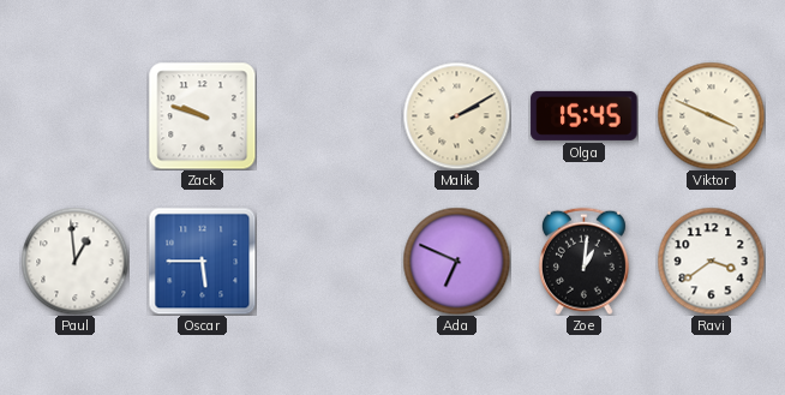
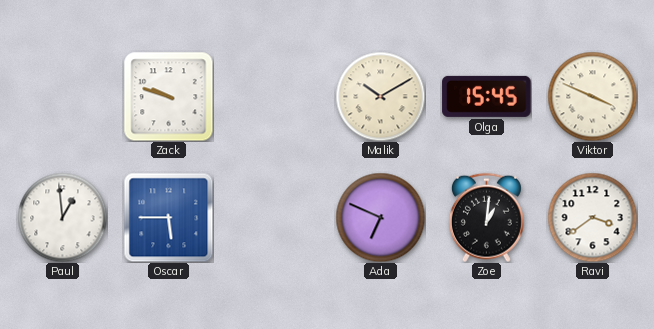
Malik: 2:10 -> 10:10 (380, 96)
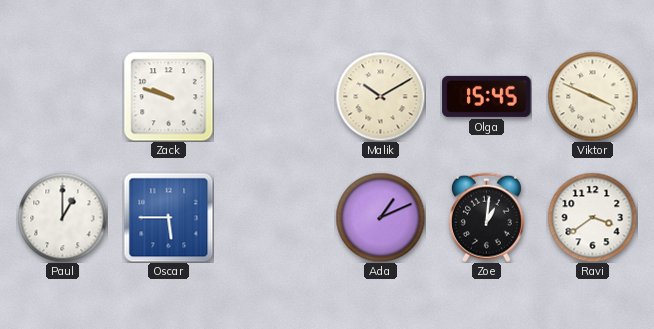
Paul: 12:59 -> 1:00 (62, 217)
Ada: 6:49 -> 1:11 (380, 217)
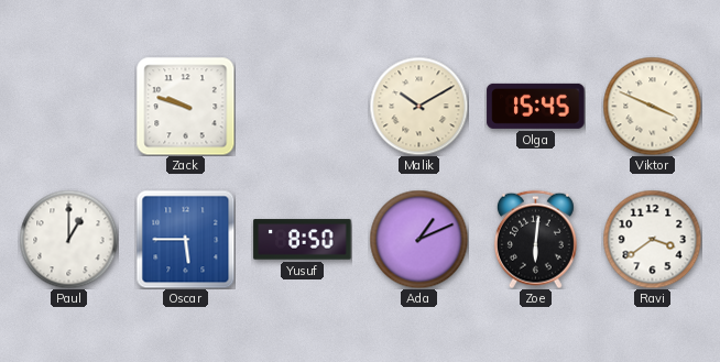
Yusuf: none -> 8:50 (303, 240)
Zoe: 1:01 -> 6:01 (535, 239)
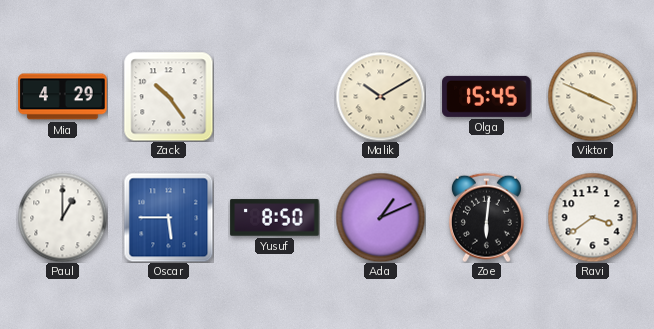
Mia: none -> 4:29 (63, 97)
Zack: 9:48 -> 10:24 (168, 96)
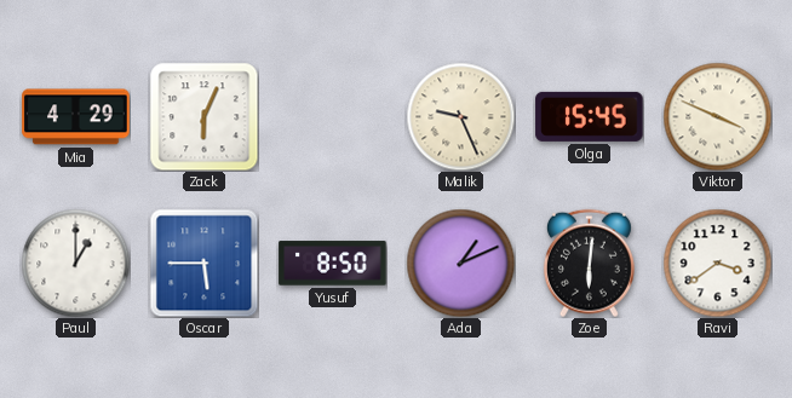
Zack: 10:24 -> 6:04 (203, 116)
Malik: 10:10 -> 9:26 (460, 116)
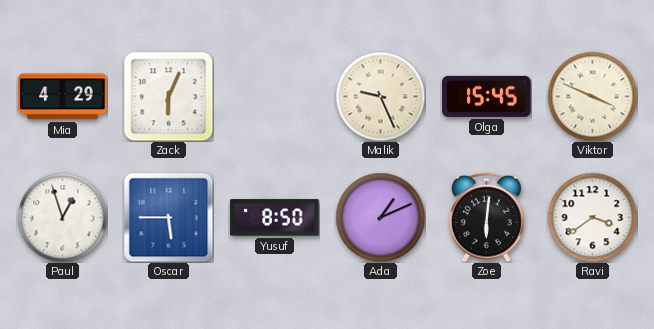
Paul: 1:00 -> 12:57 (62, 217)
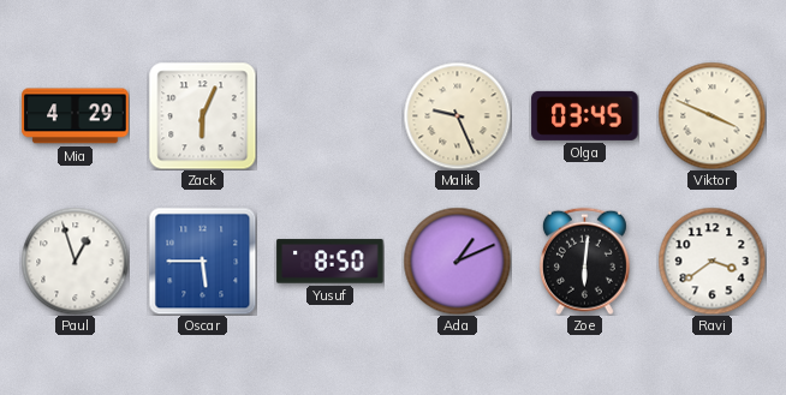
Olga: 15:45 -> 03:45 (585, 115)
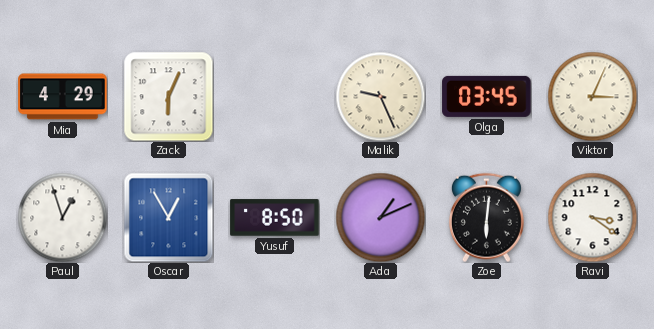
Viktor: 3:49 -> 3:04 (592, 96)
Oscar: 5:45 -> 12:55 (168, 217)
Ravi: 3:39 -> 3:21 (592, 217)
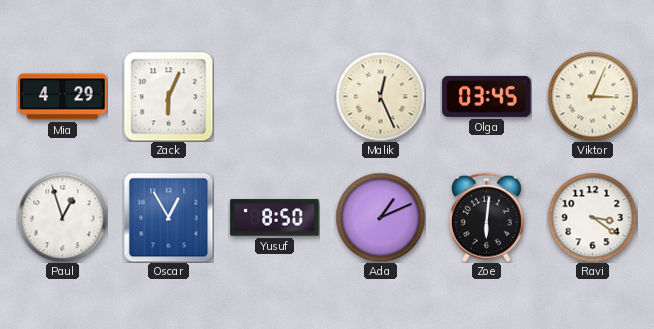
Malik: 9:26 -> 12:26 (380, 96)
